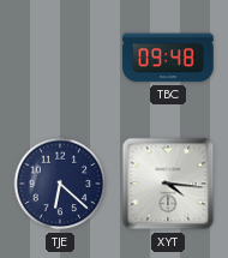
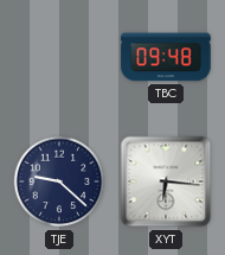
TJE: 6:22 -> 9:22 (59, 181)
XYT: 4:16 -> 6:16 (166, 181)
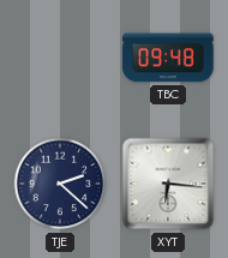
TJE: 9:22 -> 2:22 (60, 184)
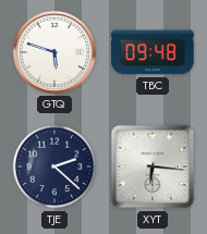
GTQ: none -> 5:48 (54, 52)
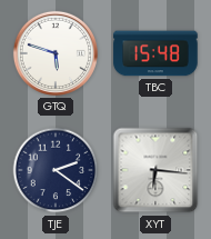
TBC: 09:48 -> 15:48 (155, 53)
TJE: 2:22 -> 2:21 (56, 170)
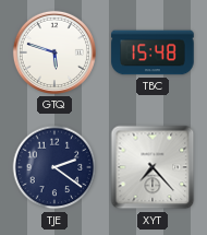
XYT: 6:16 -> 7:23 (153, 167)
